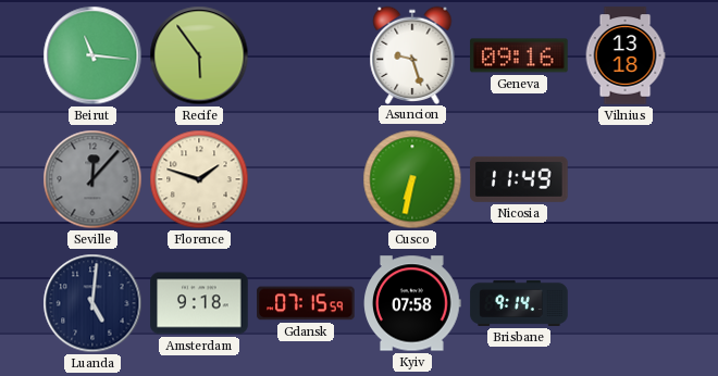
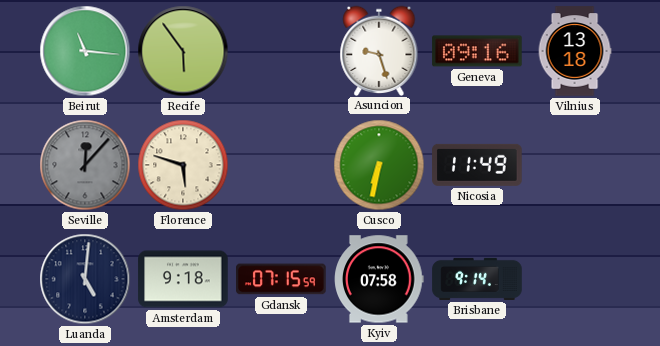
Florence: 1:48 -> 5:48 (183, 165)
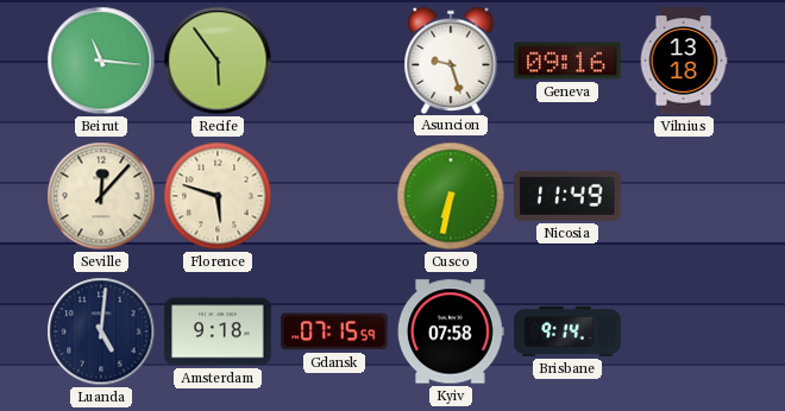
Seville dial: grey -> cream (101, 196)
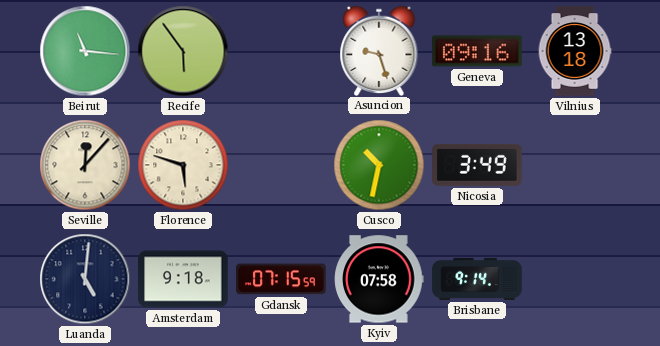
Cusco: 6:32 -> 10:32 (379, 165)
Nicosia: 11:49 -> 3:49 (477, 165)
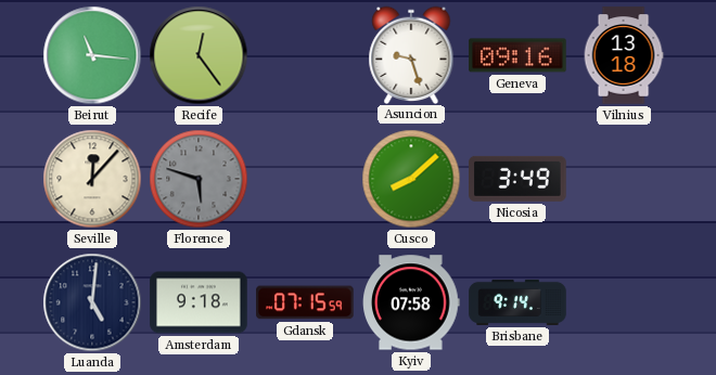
Recife: 5:54 -> 12:24 (199, 55)
Florence dial: cream -> grey (199, 179)
Cusco: 10:32 -> 8:08 (411, 179)
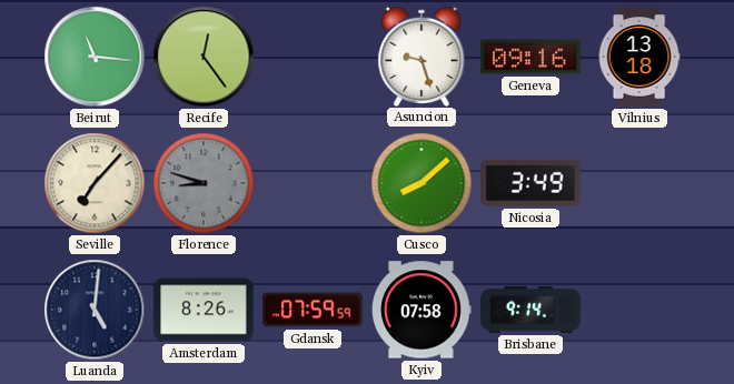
Seville: 12:07 -> 7:07 (95, 183)
Florence: 5:48 -> 8:48 (204, 183)
Amsterdam: 9:18 -> 8:26 (204, 310)
Gdansk: 07:15 -> 07:59 (313, 310)
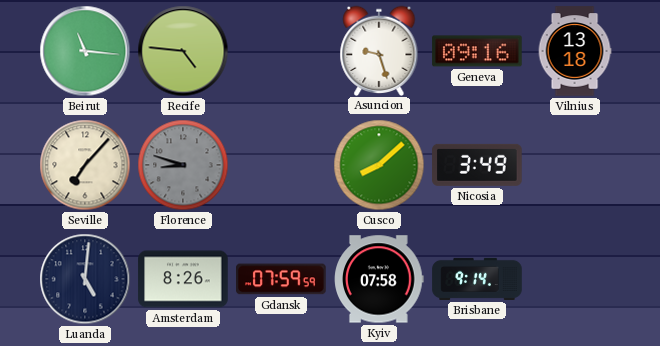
Recife: 12:24 -> 4:46 (183, 51)
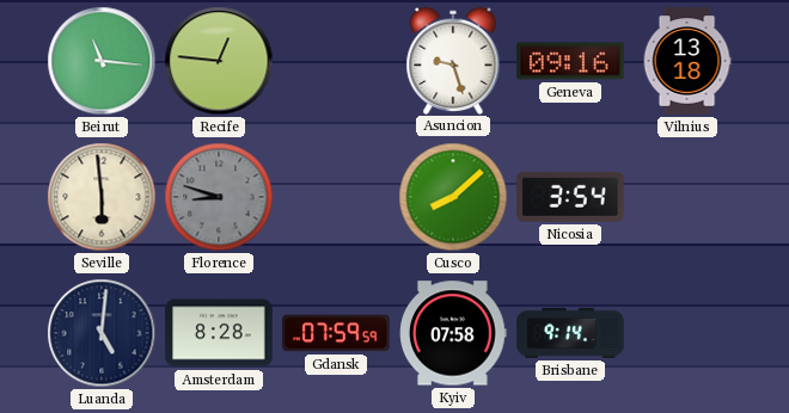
Recife: 4:46 -> 12:46 (219, 61)
Seville: 7:07 -> 5:59 (102, 197)
Nicosia: 3:49 -> 3:54 (570, 197)
Amsterdam: 8:26 -> 8:28 (219, 333)
